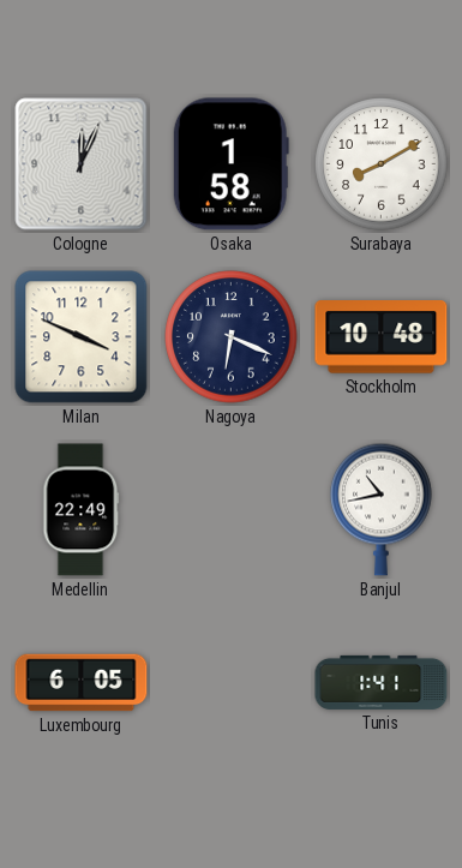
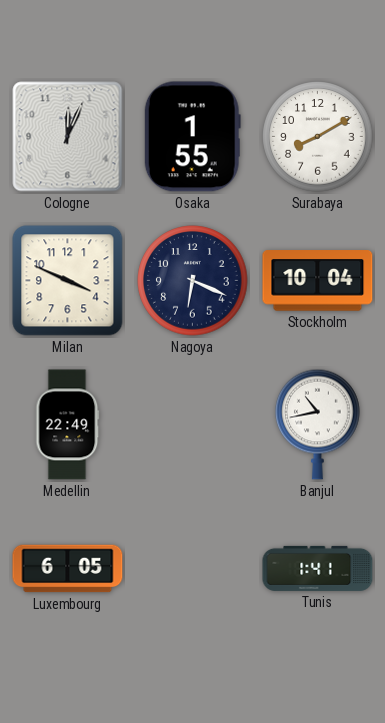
Osaka: 1:58 -> 1:55 (192, 137)
Stockholm: 10:48 -> 10:04 (318, 281)
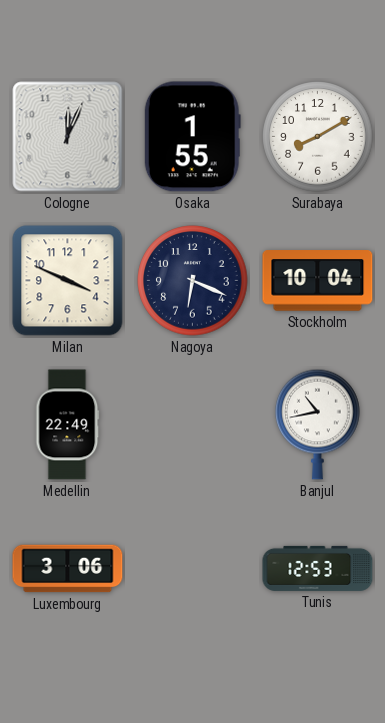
Luxembourg: 6:05 -> 3:06 (68, 569)
Tunis: 1:41 -> 12:53 (318, 568)
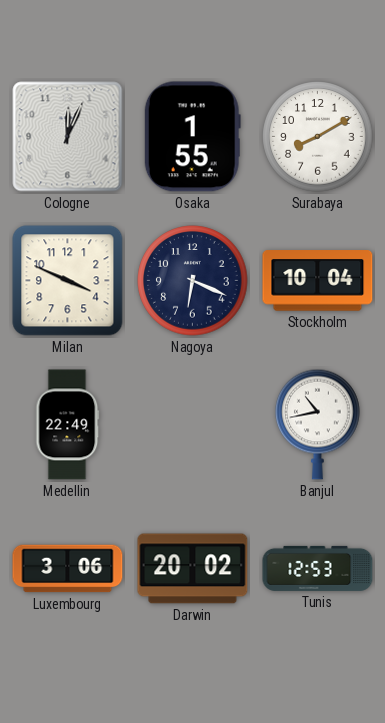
Darwin: none -> 20:02 (193, 569)
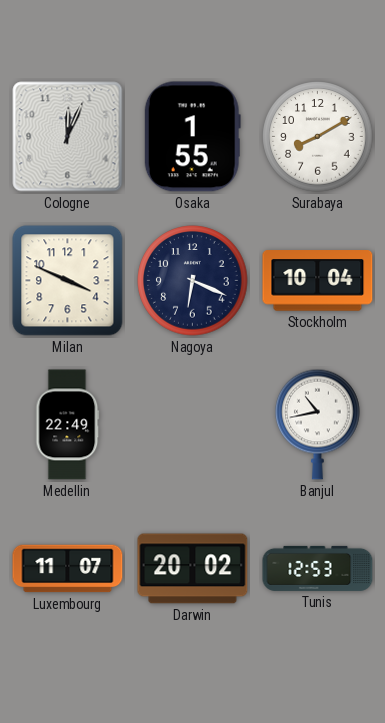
Luxembourg: 3:06 -> 11:07 (68, 569)
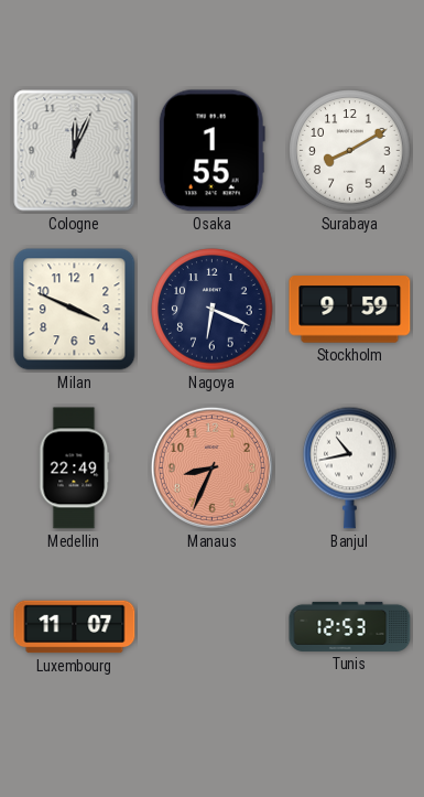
Stockholm: 10:04 -> 9:59 (350, 310)
Manaus: none -> 8:34 (211, 467)
Darwin: 20:02 -> none (193, 569)
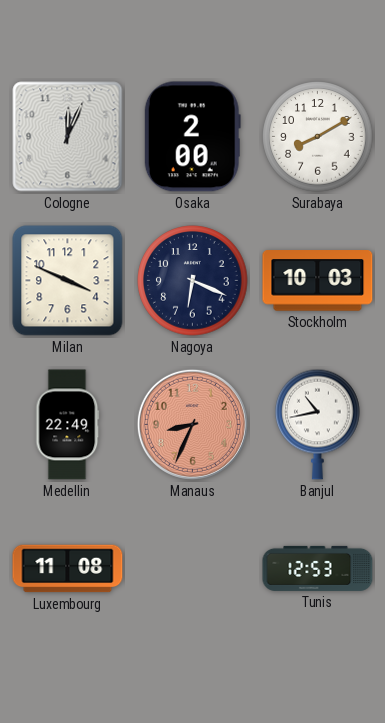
Osaka: 1:55 -> 2:00 (192, 137)
Stockholm: 9:59 -> 10:03 (318, 281)
Luxembourg: 11:07 -> 11:08 (68, 569)
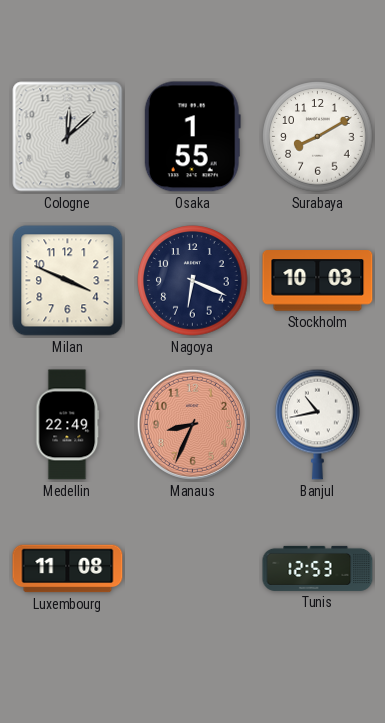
Cologne: 12:04 -> 12:08 (68, 137)
Osaka: 2:00 -> 1:55 (192, 137)
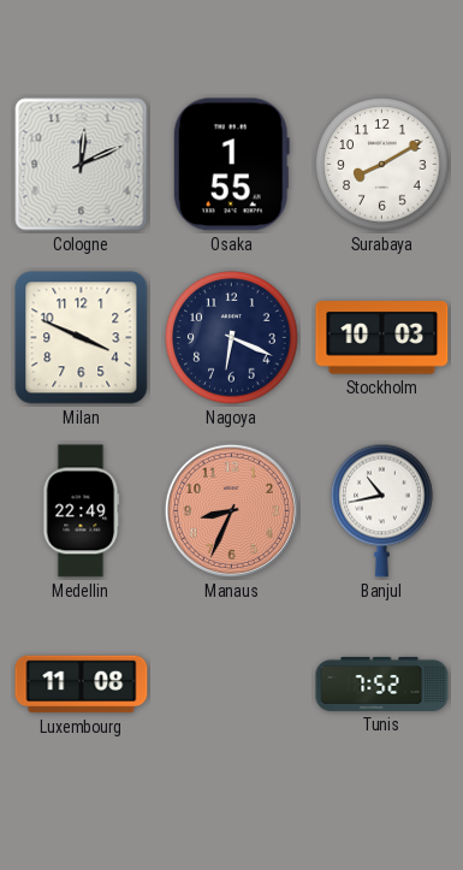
Cologne: 12:08 -> 12:11 (82, 165)
Tunis: 12:53 -> 7:52 (382, 683)
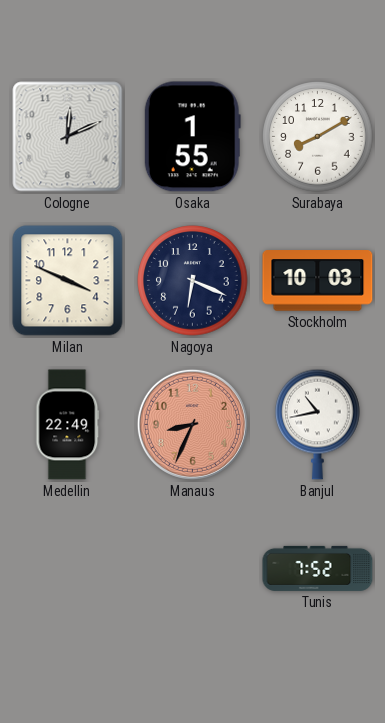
Luxembourg: 11:08 -> none (82, 685)
